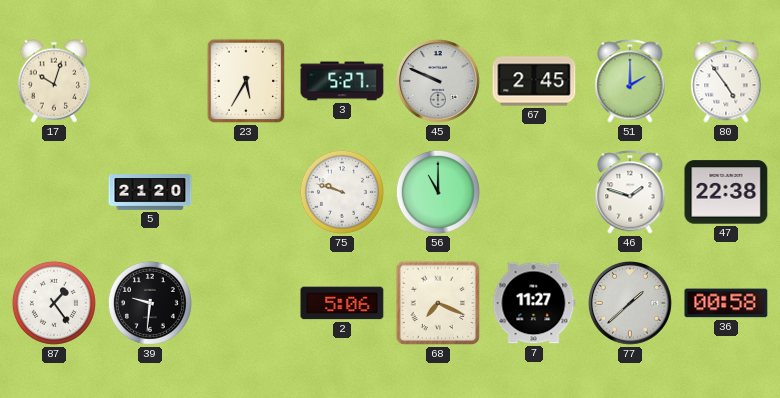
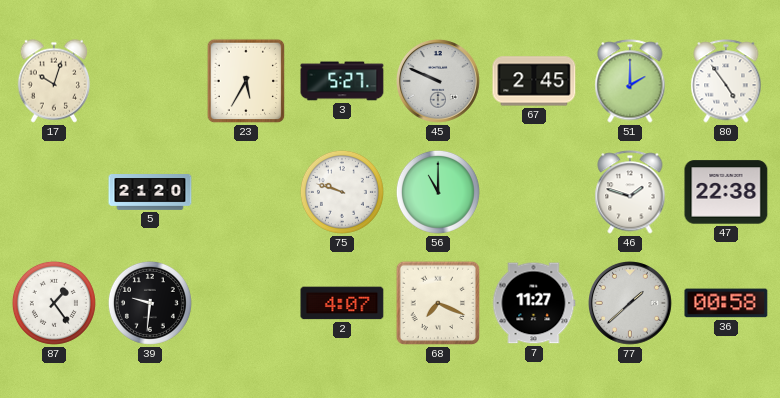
2: 5:06 -> 4:07 (342, 303)
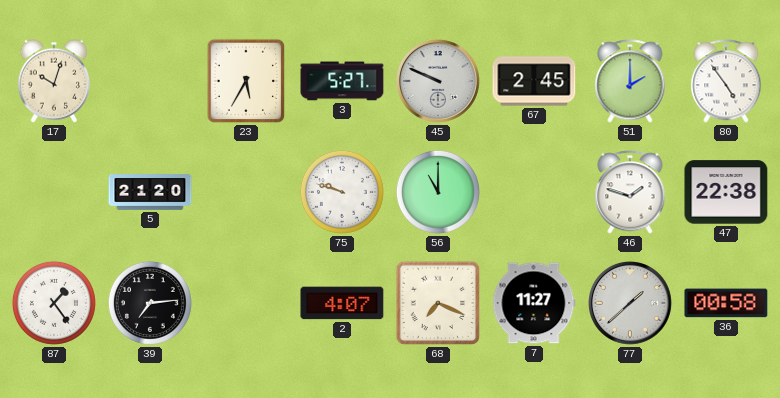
39: 9:31 -> 7:14 (150, 303)
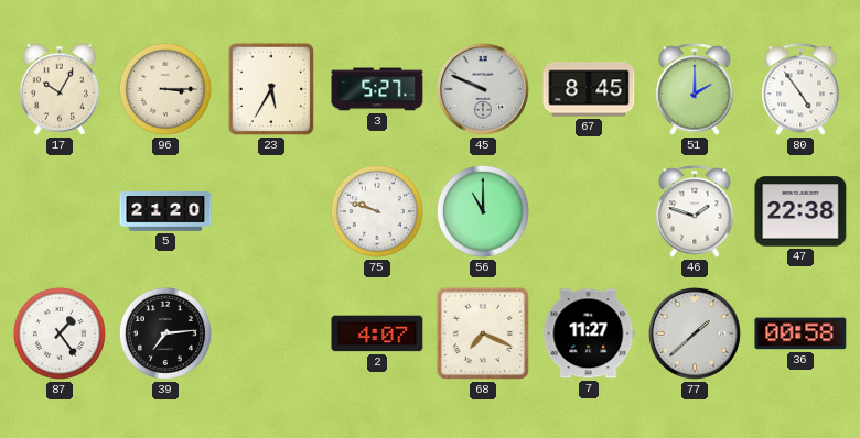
17: 10:03 -> 10:05 (60, 89)
96: none -> 3:15 (165, 89)
67: 2:45 -> 8:45 (589, 89)
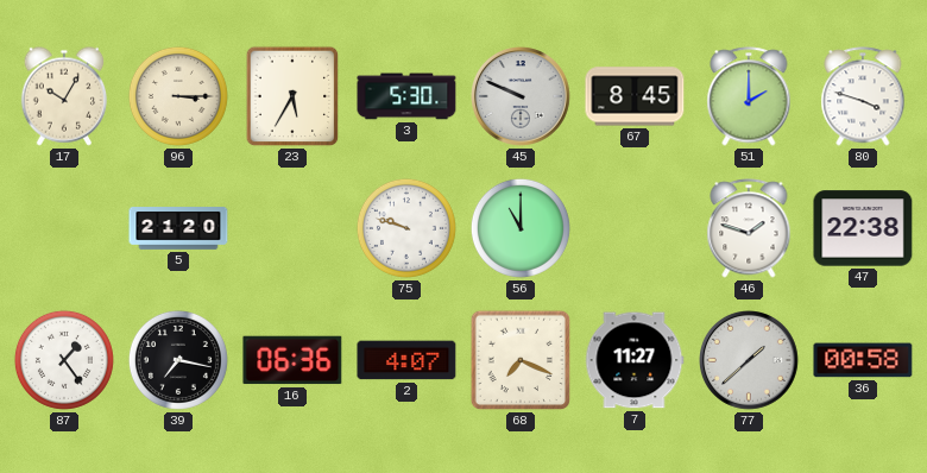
3: 5:27 -> 5:30 (406, 96)
80: 4:54 -> 3:48 (863, 96)
39: 7:14 -> 7:17 (178, 360)
16: none -> 06:36 (292, 360)
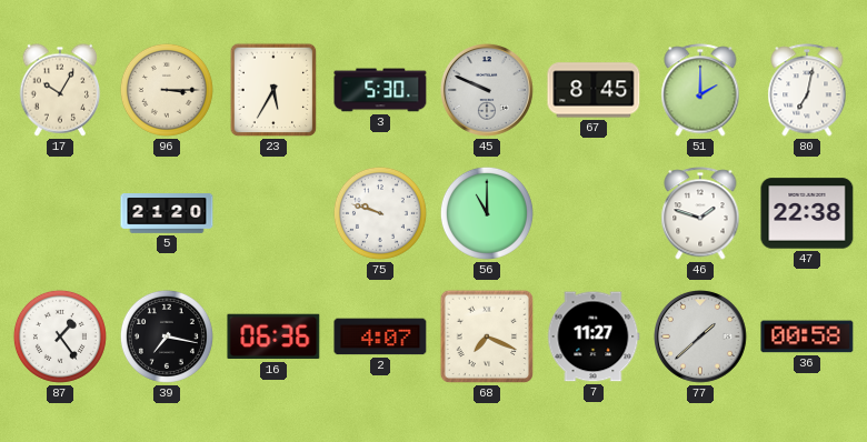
80: 3:48 -> 7:02 (807, 90)
